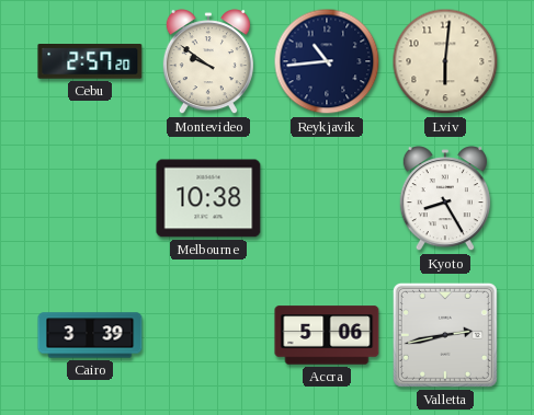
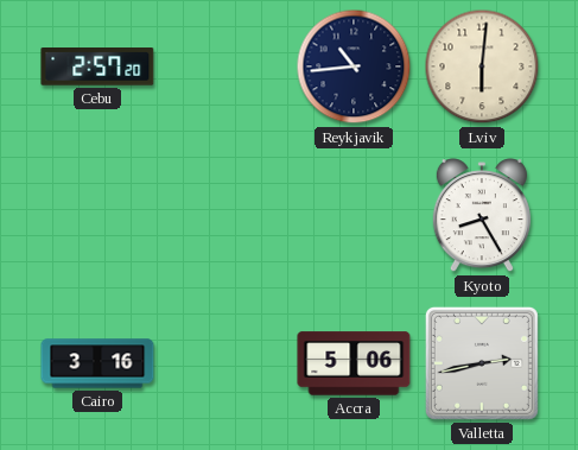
Montevideo: 9:51 -> none (208, 62)
Melbourne: 10:38 -> none (208, 198)
Cairo: 3:39 -> 3:16 (97, 363)
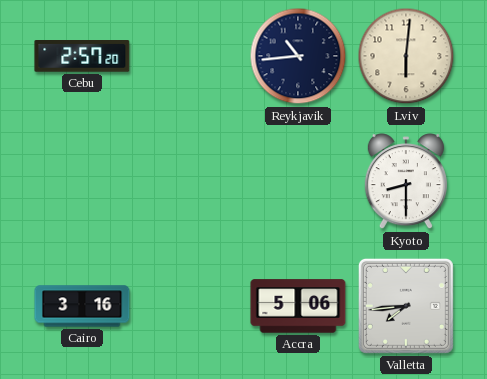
Kyoto: 8:25 -> 8:30 (406, 182)
Valletta: 2:43 -> 7:44 (406, 306)
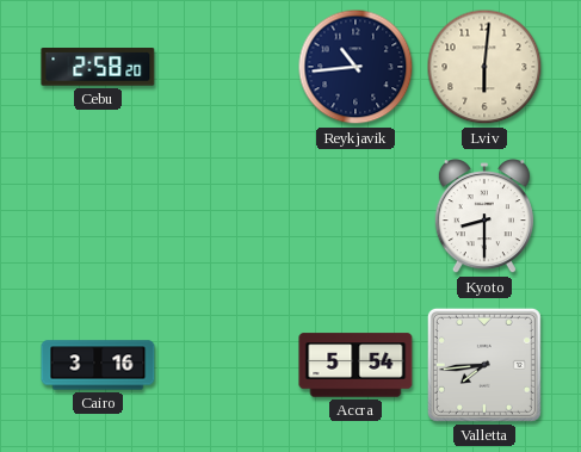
Cebu: 2:57 -> 2:58 (98, 67)
Accra: 5:06 -> 5:54 (356, 365)
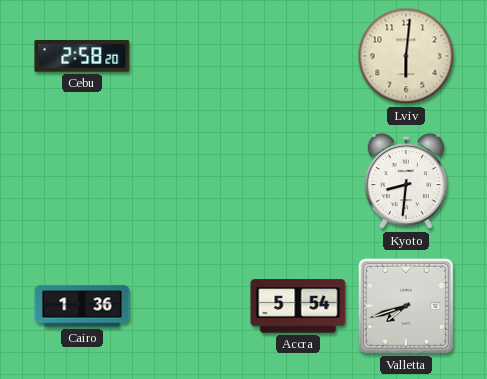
Reykjavik: 10:44 -> none (356, 67)
Kyoto: 8:30 -> 8:31 (406, 182)
Cairo: 3:16 -> 1:36 (82, 306)
Valletta: 7:44 -> 7:42 (406, 306)
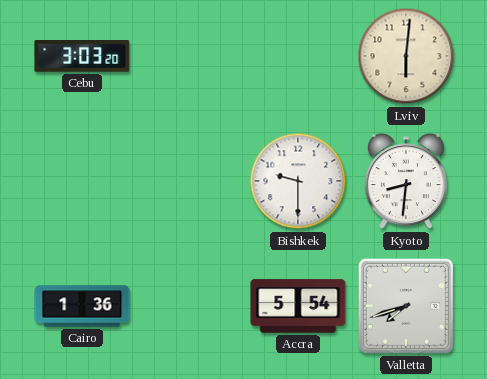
Cebu: 2:58 -> 3:03 (82, 56)
Bishkek: none -> 9:30 (298, 181)
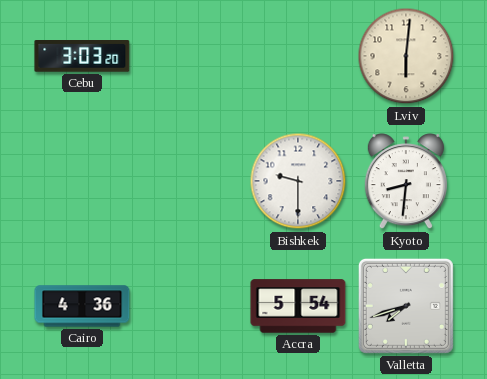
Cairo: 1:36 -> 4:36 (82, 306)
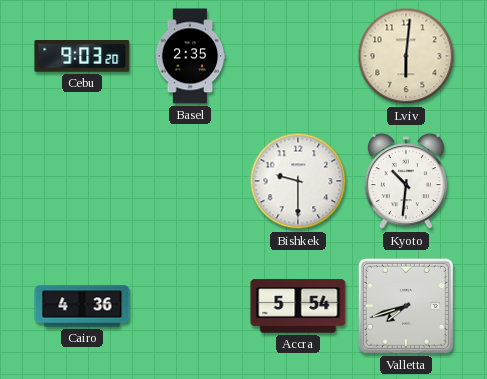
Cebu: 3:03 -> 9:03 (82, 56)
Basel: none -> 2:35 (190, 56)
Kyoto: 8:31 -> 10:31 (406, 182)
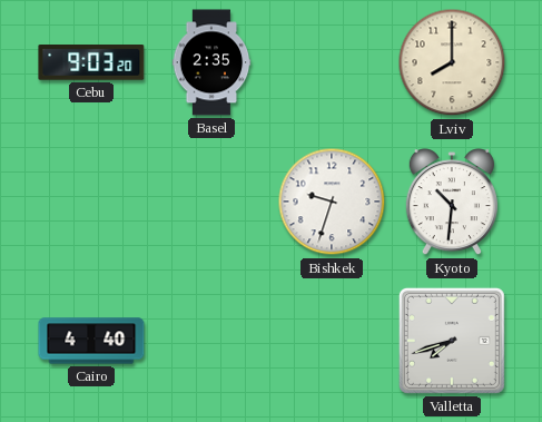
Lviv: 6:01 -> 8:00 (452, 62)
Bishkek: 9:30 -> 9:33 (332, 202)
Cairo: 4:36 -> 4:40 (91, 341)
Accra: 5:54 -> none (298, 306)
